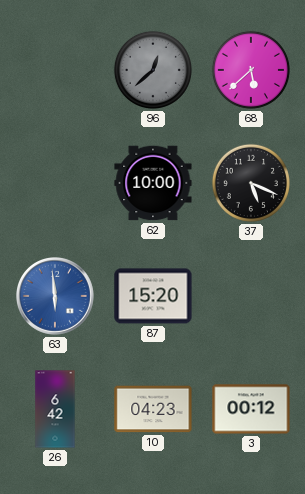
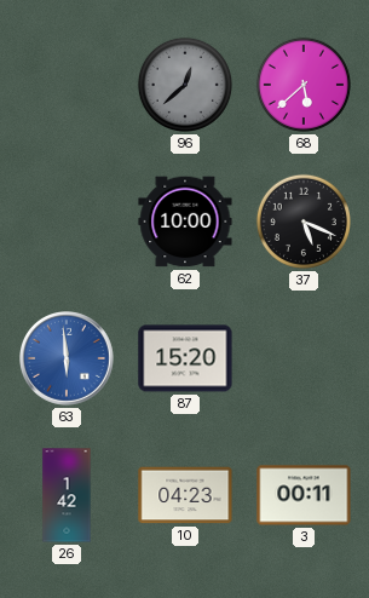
26: 6:42 -> 1:42 (67, 495)
3: 00:12 -> 00:11 (304, 495)
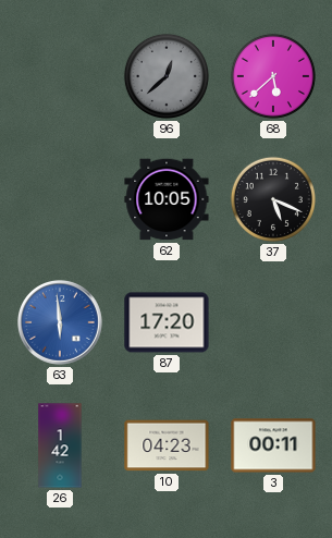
62: 10:00 -> 10:05 (167, 199)
87: 15:20 -> 17:20 (167, 322)
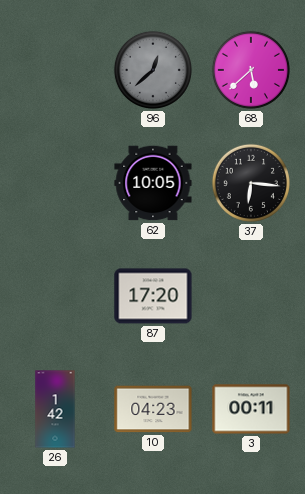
37: 5:19 -> 6:16 (251, 183)
63: 5:59 -> none (61, 323)
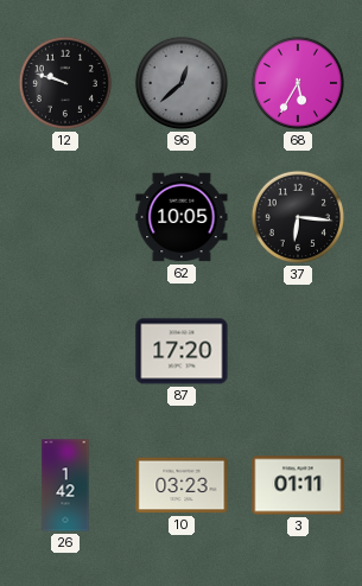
12: none -> 9:48 (65, 83)
68: 5:38 -> 5:35 (298, 83)
10: 04:23 -> 03:23 (182, 485)
3: 00:11 -> 01:11 (298, 485)
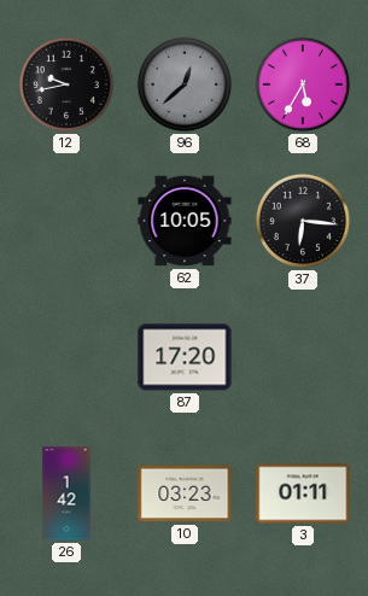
12: 9:48 -> 9:43 (66, 84)
